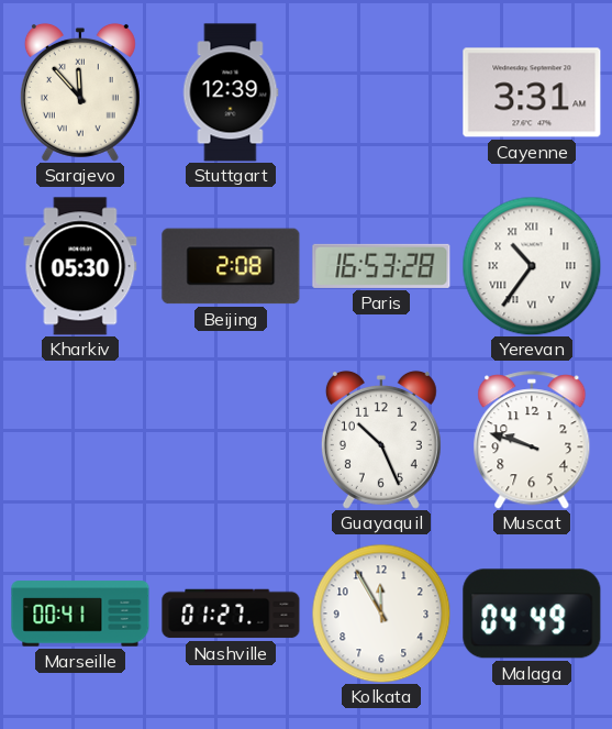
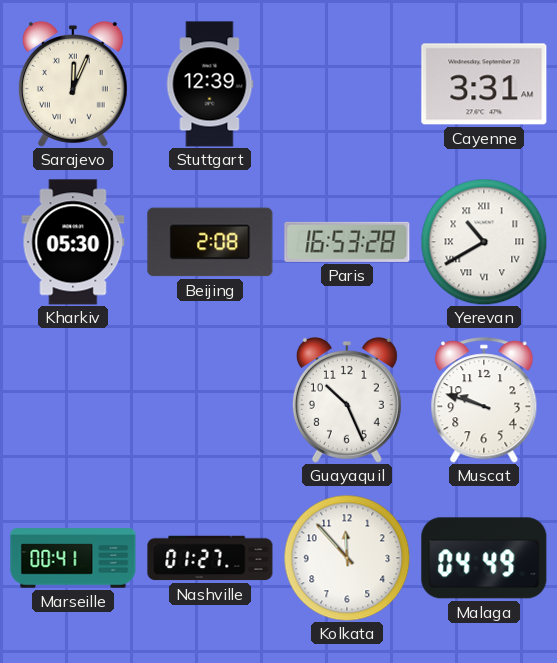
Sarajevo: 11:53 -> 12:04 (73, 84)
Yerevan: 10:36 -> 10:40 (484, 242)
Kolkata: 11:55 -> 11:53 (347, 558)
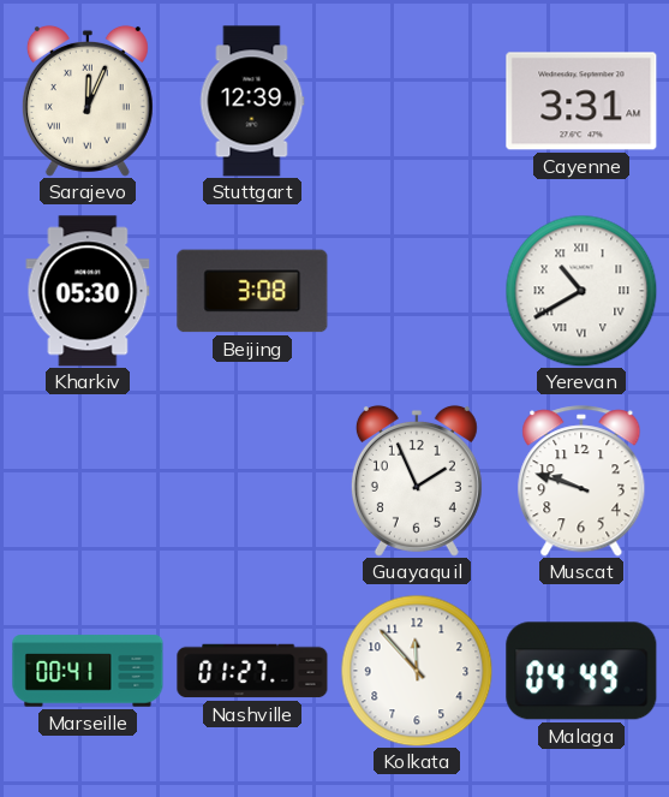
Beijing: 2:08 -> 3:08 (252, 291)
Paris: 16:53 -> none (347, 242)
Guayaquil: 10:26 -> 1:56 (417, 481)
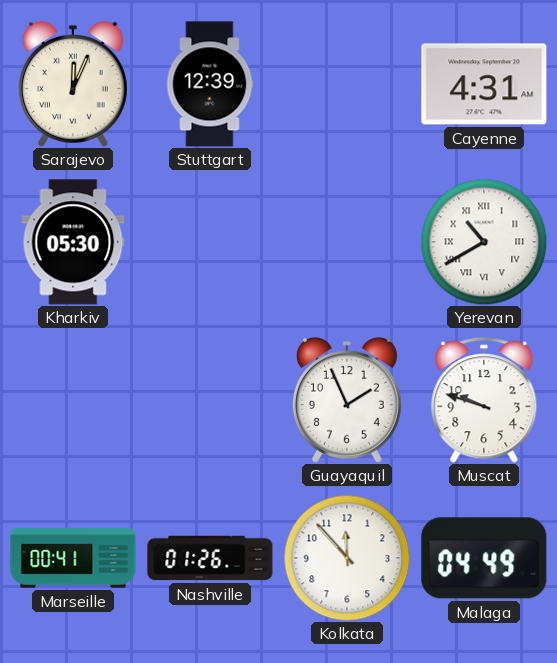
Cayenne: 3:31 -> 4:31 (484, 84)
Beijing: 3:08 -> none (252, 291)
Nashville: 01:27 -> 01:26 (210, 558)
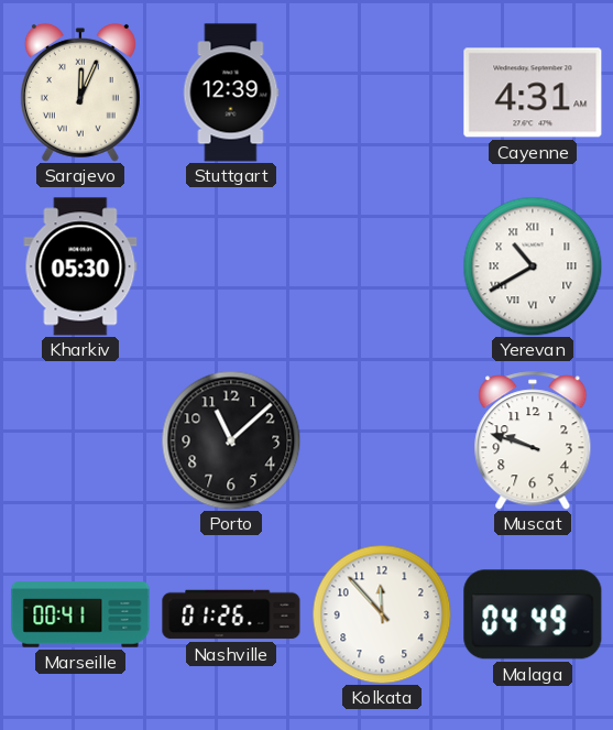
Porto: none -> 11:08 (231, 440)
Guayaquil: 1:56 -> none (347, 400)
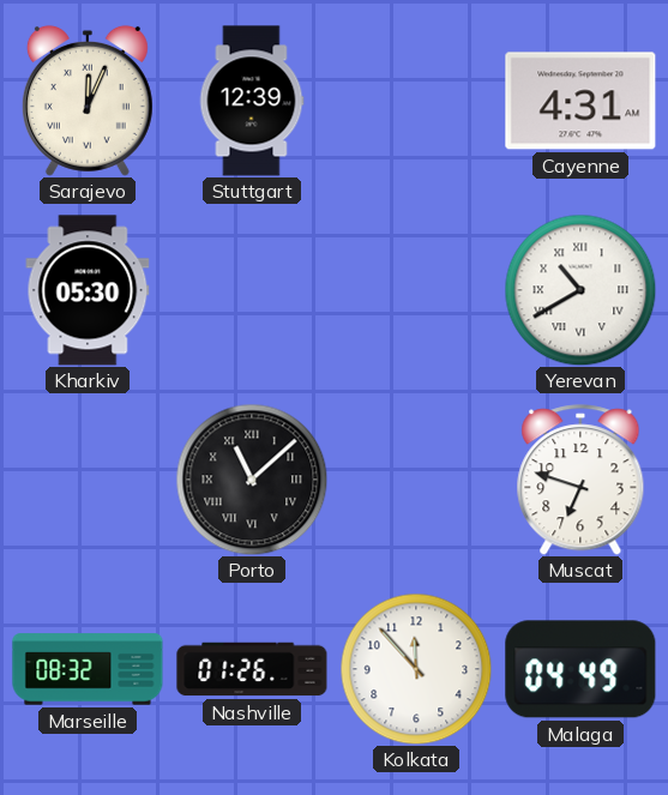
Porto numerals: Arabic -> Roman (252, 480)
Muscat: 9:48 -> 6:48 (580, 480)
Marseille: 00:41 -> 08:32 (88, 669)
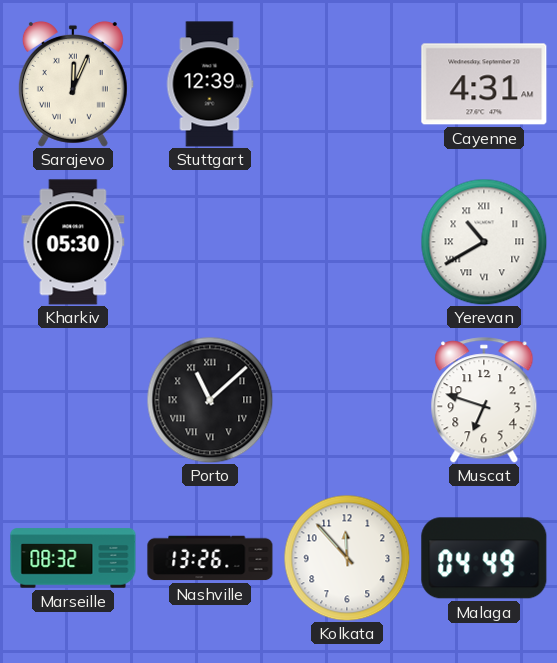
Nashville: 01:26 -> 13:26 (210, 558)
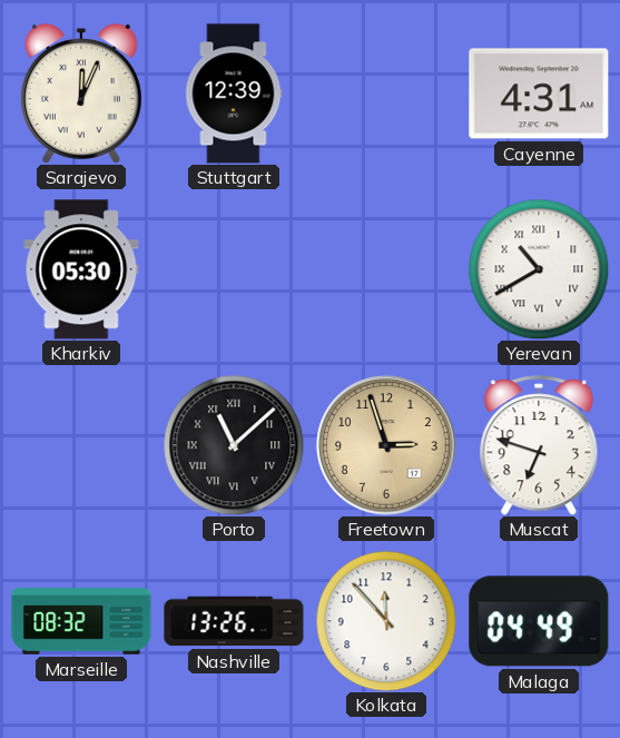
Freetown: none -> 2:57 (386, 445)
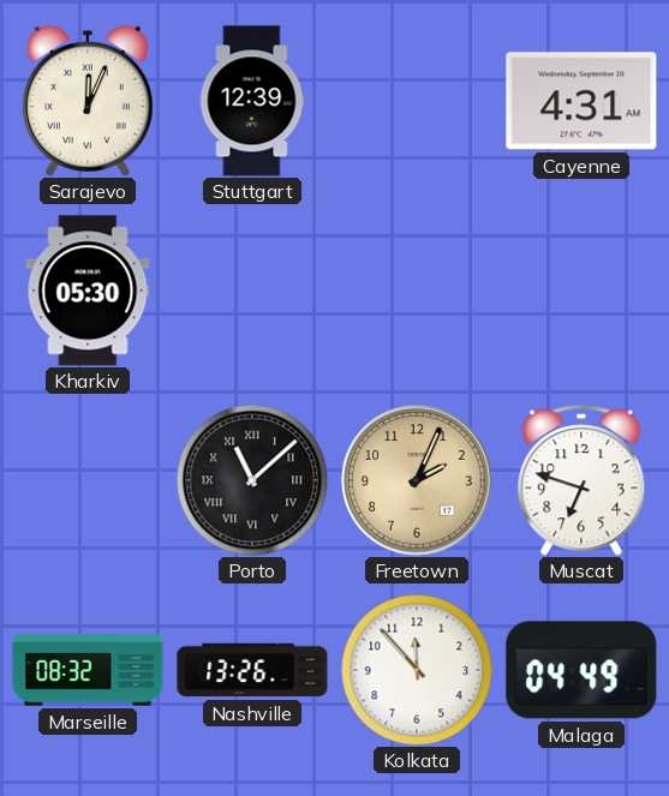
Yerevan: 10:40 -> none (539, 269)
Freetown: 2:57 -> 2:04 (417, 480)
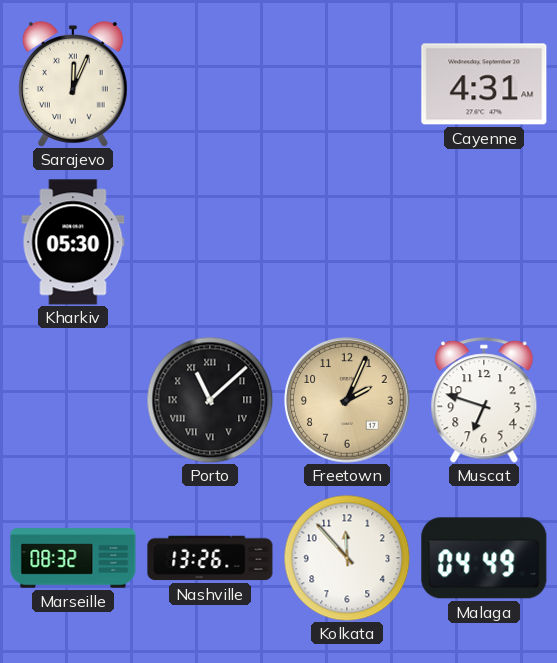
Stuttgart: 12:39 -> none (252, 101)
